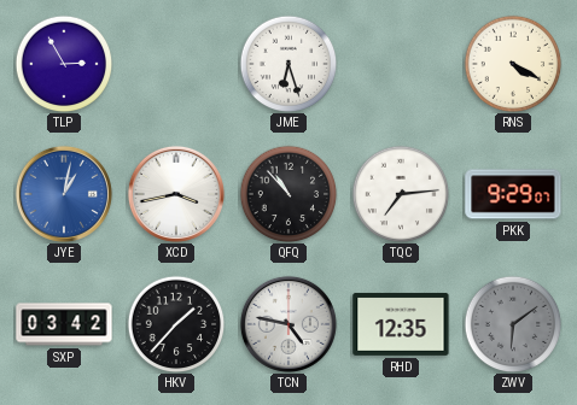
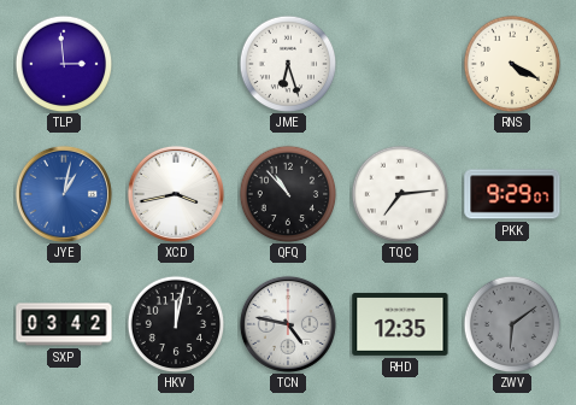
TLP: 2:55 -> 2:59 (64, 64)
HKV: 1:37 -> 12:02 (176, 324)
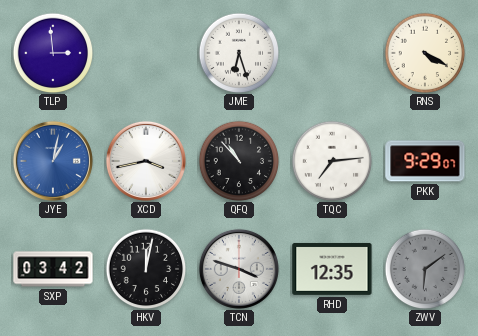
TCN: 4:47 -> 3:48 (239, 269)
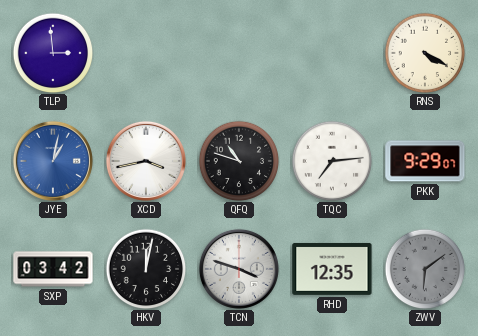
JME: 6:27 -> none (239, 53)
QFQ: 10:53 -> 10:48 (239, 161)
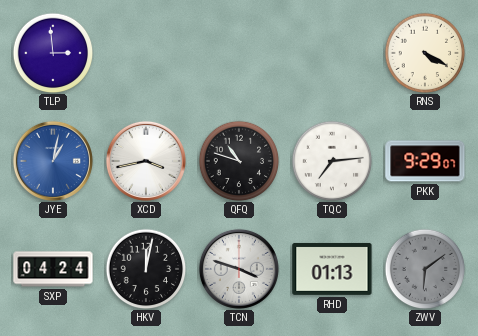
SXP: 03:42 -> 04:24 (53, 269)
RHD: 12:35 -> 01:13 (332, 269)
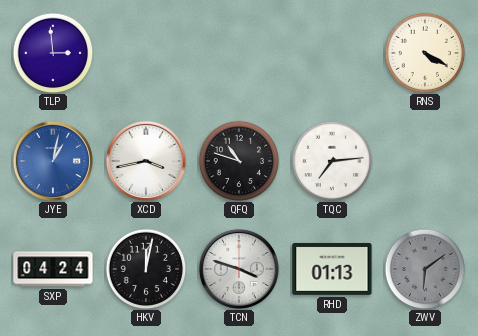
PKK: 9:29 -> none (425, 161)
